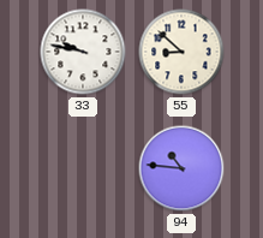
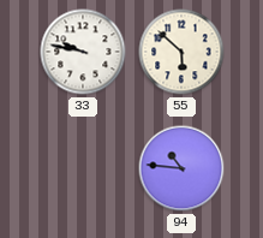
55: 8:52 -> 5:52 (181, 52)
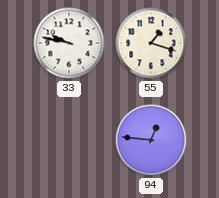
55: 5:52 -> 1:18 (151, 43)
94: 10:46 -> 12:46 (151, 140)
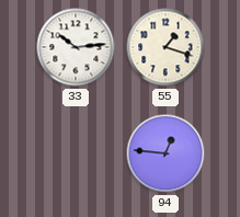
33: 9:47 -> 10:14 (76, 47)
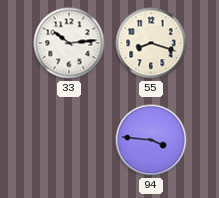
55: 1:18 -> 8:18 (151, 43)
94: 12:46 -> 3:46 (151, 140)
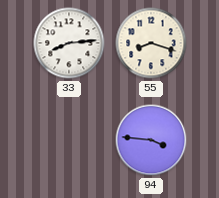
33: 10:14 -> 8:14 (69, 43)
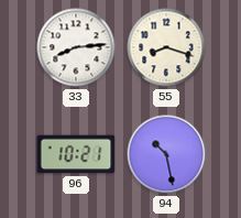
96: none -> 10:21 (76, 154)
94: 3:46 -> 10:28 (166, 154)
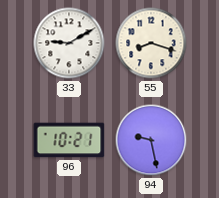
33: 8:14 -> 9:10 (69, 43)
94: 10:28 -> 9:28 (151, 140)
